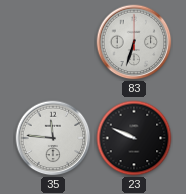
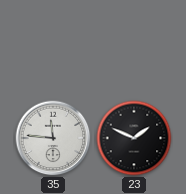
83: 6:33 -> none (134, 42)
23: 9:49 -> 1:49 (134, 138)
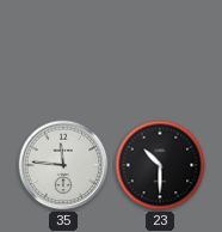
23: 1:49 -> 10:30 (160, 165)
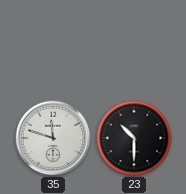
35: 11:46 -> 11:48 (53, 138)
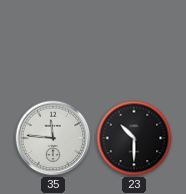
35: 11:48 -> 11:46 (53, 138)
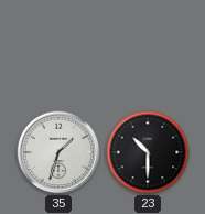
35: 11:46 -> 1:33 (58, 152)
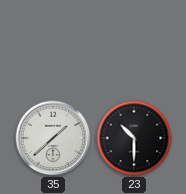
35: 1:33 -> 1:38 (53, 138)
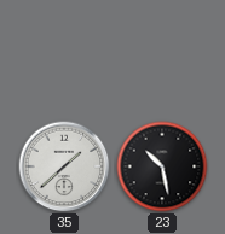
23: 10:30 -> 10:28 (162, 166)
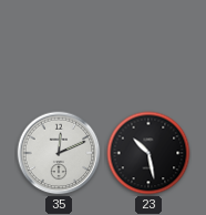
35: 1:38 -> 12:11 (59, 153)
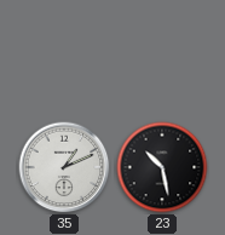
35: 12:11 -> 1:11 (64, 167)
